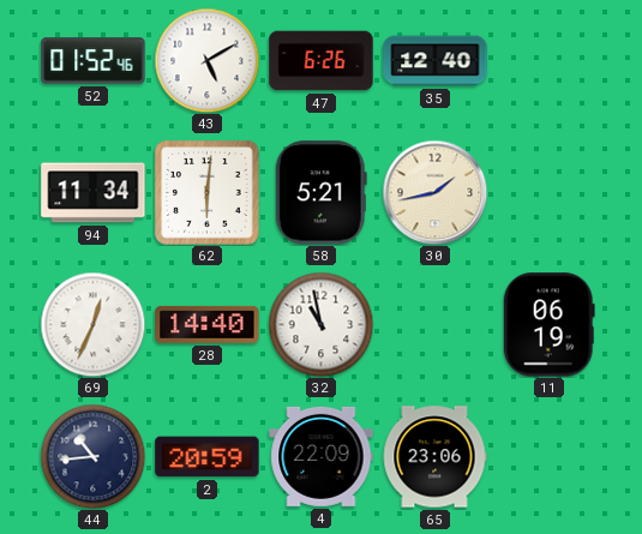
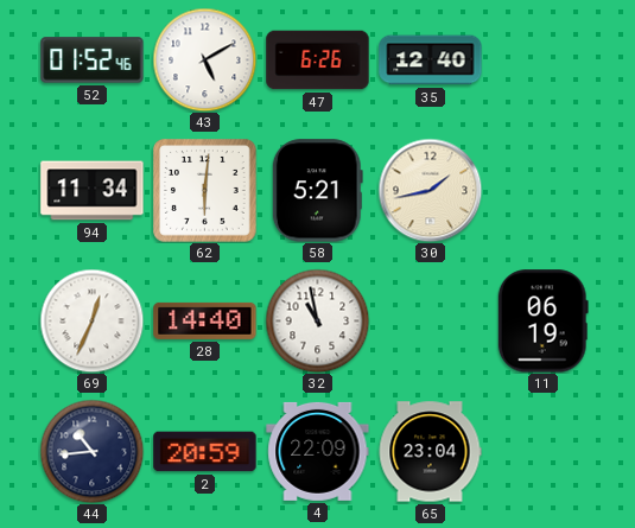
65: 23:06 -> 23:04 (430, 452)
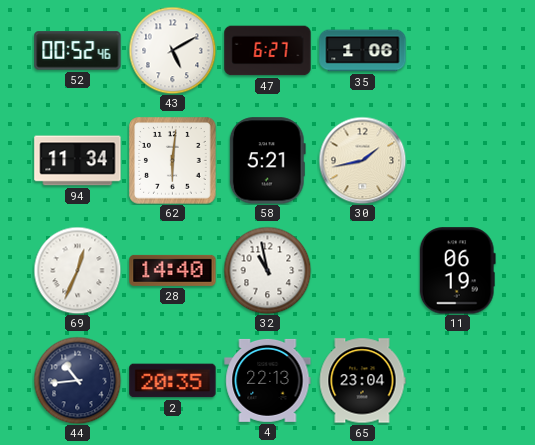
52: 01:52 -> 00:52 (78, 51)
47: 6:26 -> 6:27 (268, 51)
35: 12:40 -> 1:06 (363, 51)
2: 20:59 -> 20:35 (173, 381)
4: 22:09 -> 22:13 (268, 380)
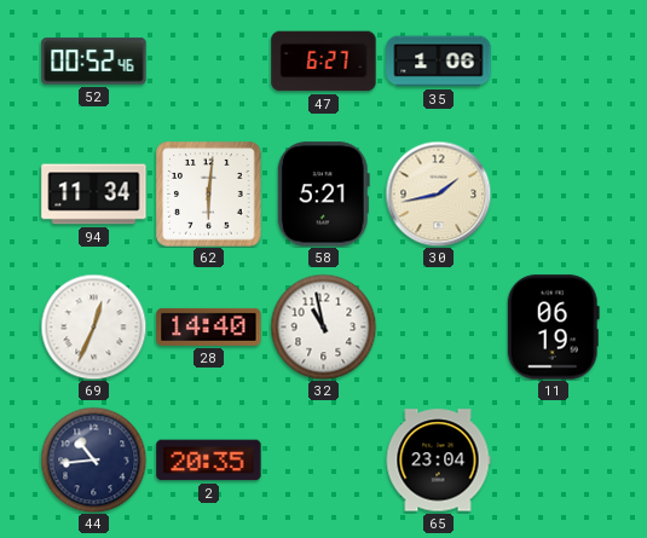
43: 5:10 -> none (172, 50)
4: 22:13 -> none (268, 380)
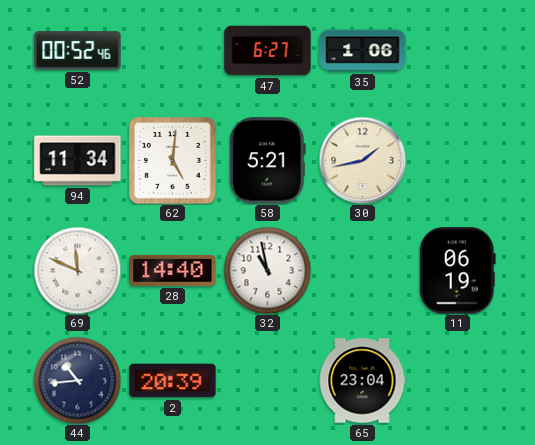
62: 6:01 -> 5:01 (173, 161)
69: 12:34 -> 11:49 (77, 270)
2: 20:35 -> 20:39 (173, 381)
